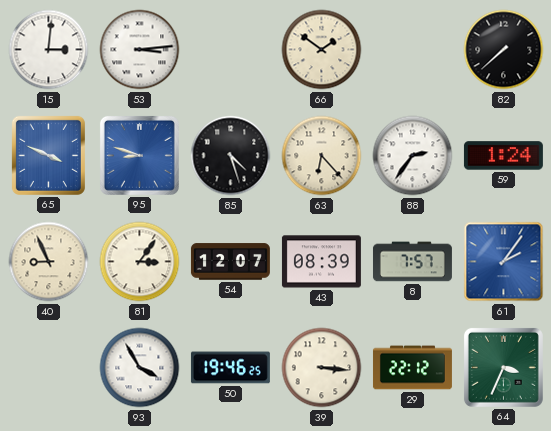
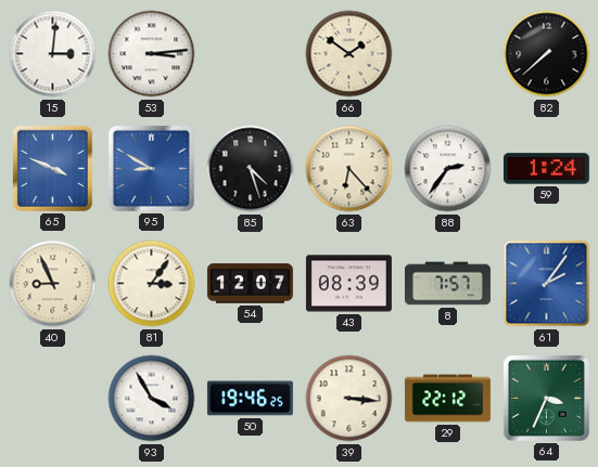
95: 8:48 -> 8:50 (151, 168)
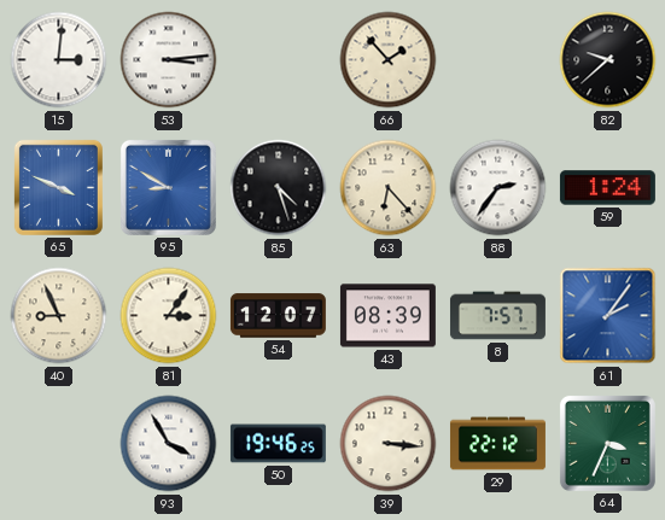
66: 1:51 -> 1:53 (389, 60)
82: 7:38 -> 9:38 (608, 60)
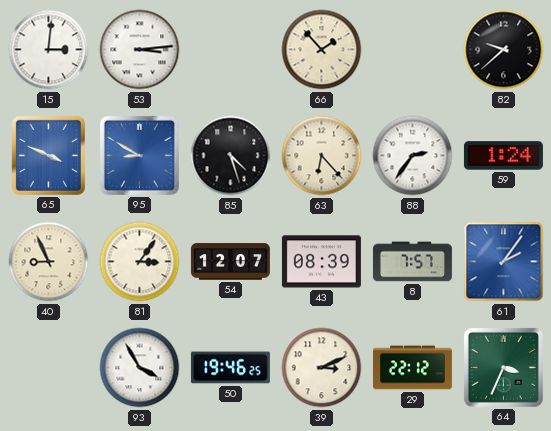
39: 3:16 -> 3:11 (322, 368)
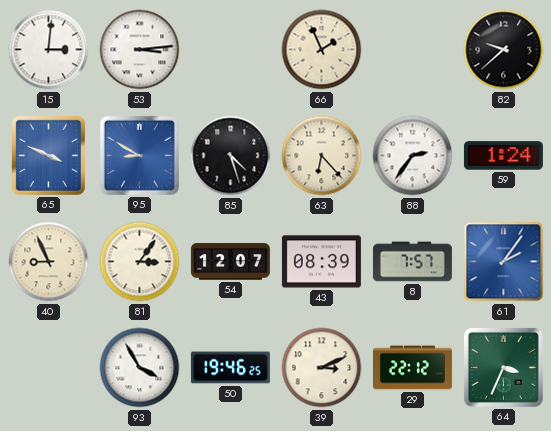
66: 1:53 -> 1:56 (322, 50)
